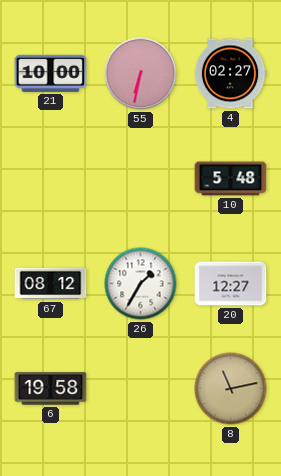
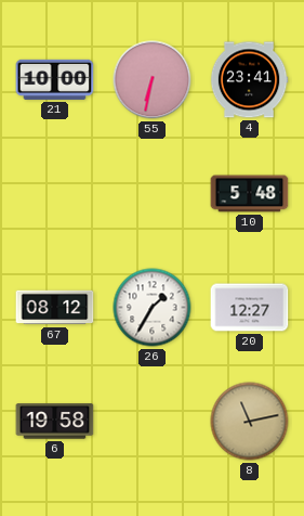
4: 02:27 -> 23:41 (249, 80)
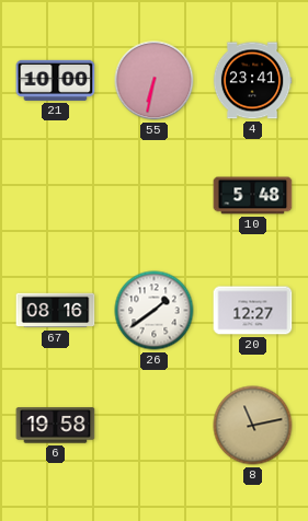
67: 08:12 -> 08:16 (56, 311)
26: 1:35 -> 1:39 (155, 311)
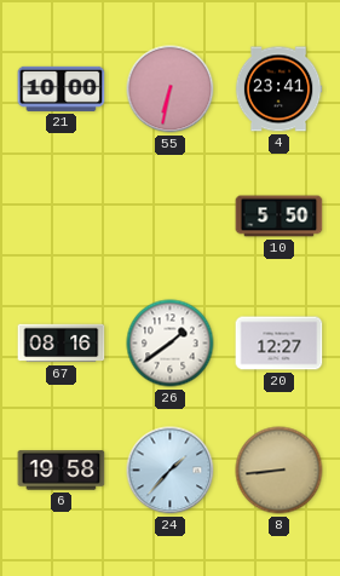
10: 5:48 -> 5:50 (280, 217)
24: none -> 1:37 (171, 471)
8: 11:13 -> 8:44 (280, 471)
